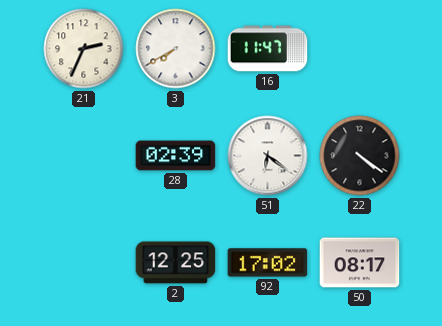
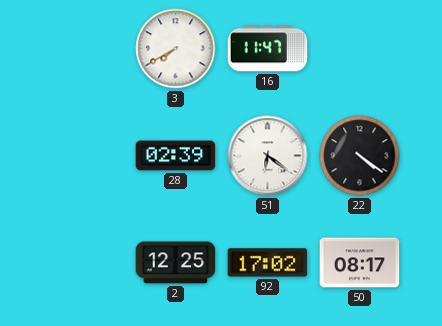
21: 2:34 -> none (84, 49)
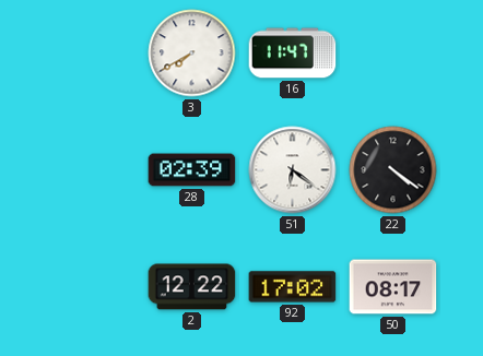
2: 12:25 -> 12:22 (192, 287)
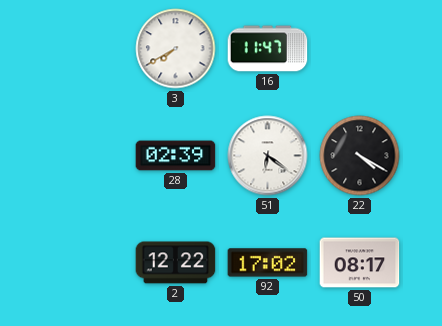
22: 4:21 -> 4:20 (360, 156)
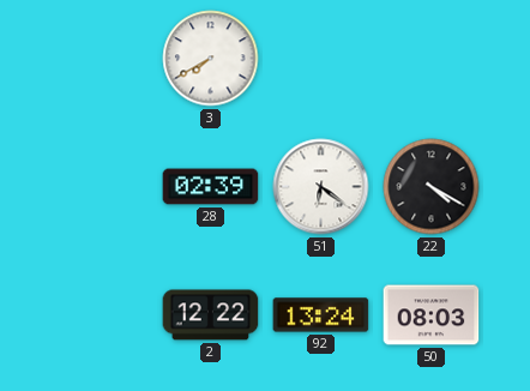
16: 11:47 -> none (268, 49)
92: 17:02 -> 13:24 (321, 315)
50: 08:17 -> 08:03 (432, 315)
